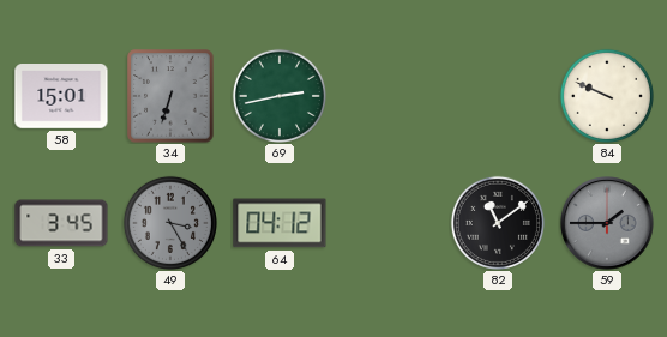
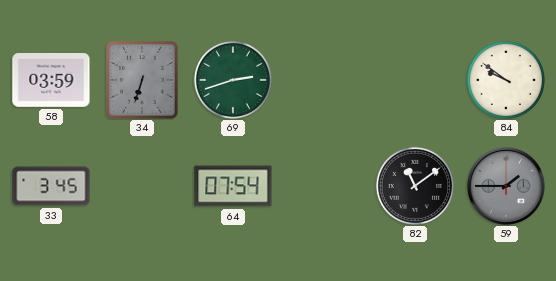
58: 15:01 -> 03:59 (51, 81)
69: 2:43 -> 2:42 (233, 80)
84: 9:49 -> 9:51 (506, 80)
49: 3:25 -> none (170, 223)
64: 04:12 -> 07:54 (233, 186)
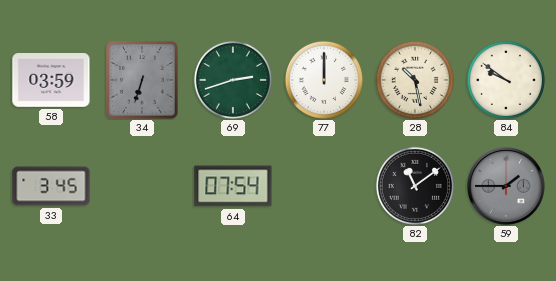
77: none -> 12:00 (324, 80)
28: none -> 10:28 (415, 80)
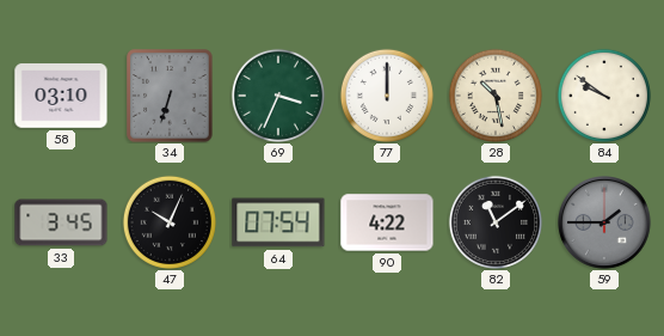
58: 03:59 -> 03:10 (61, 97)
69: 2:42 -> 3:34 (278, 96)
47: none -> 10:04 (170, 222)
90: none -> 4:22 (387, 222)
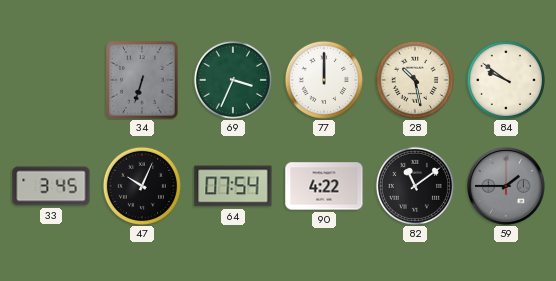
58: 03:10 -> none (61, 97)
